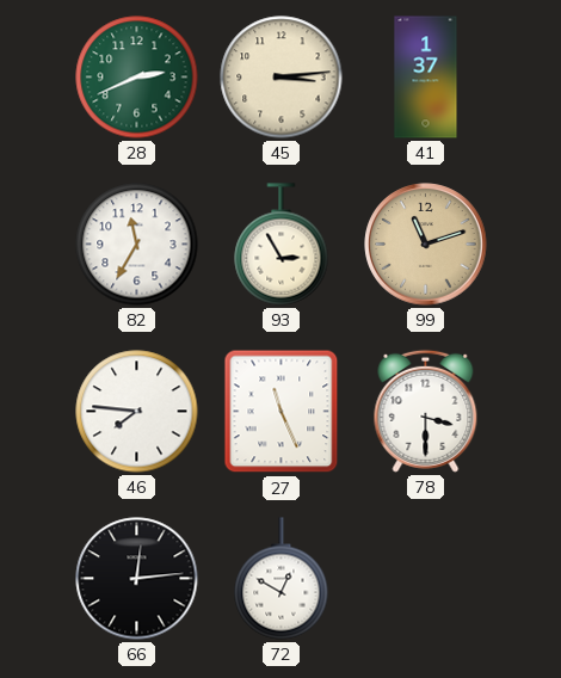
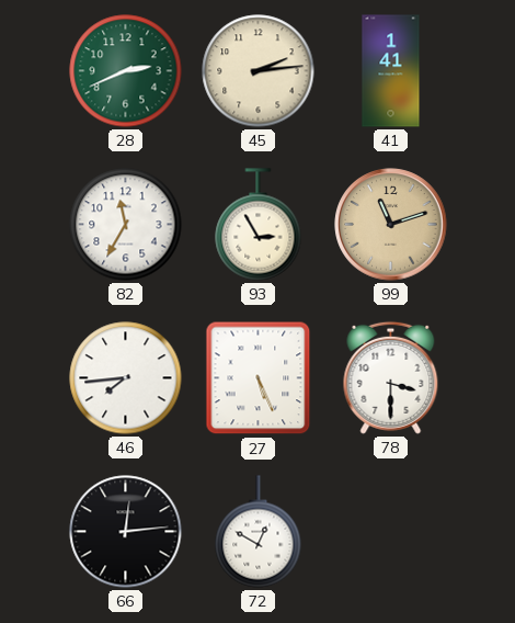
45: 3:14 -> 2:14 (259, 71)
41: 1:37 -> 1:41 (391, 71)
46: 7:46 -> 7:44 (126, 378)
27: 11:26 -> 5:26 (259, 378)
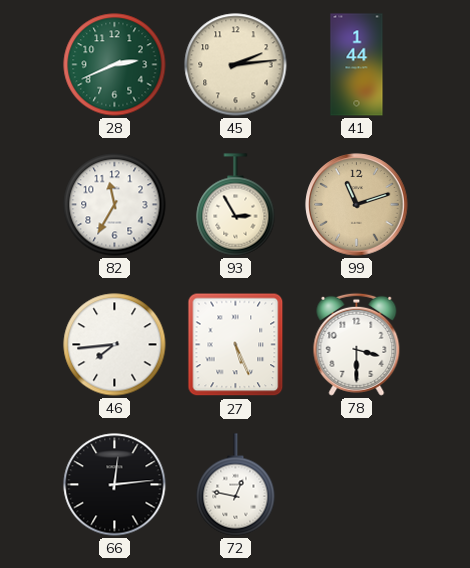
41: 1:41 -> 1:44 (357, 65)
72: 12:50 -> 12:47 (236, 485)
